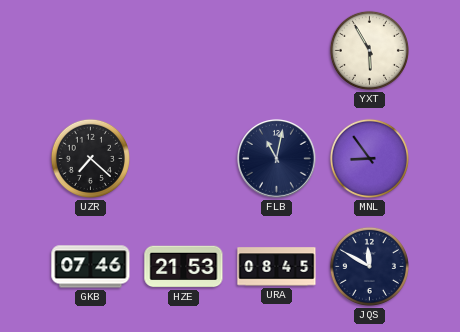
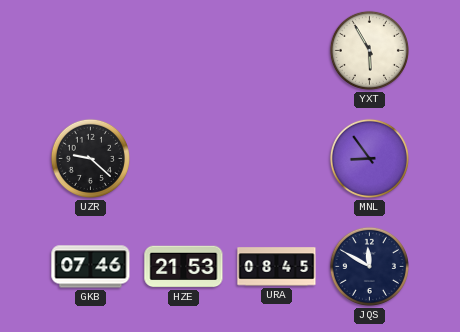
UZR: 7:22 -> 9:22 (90, 158)
FLB: 11:02 -> none (277, 159)
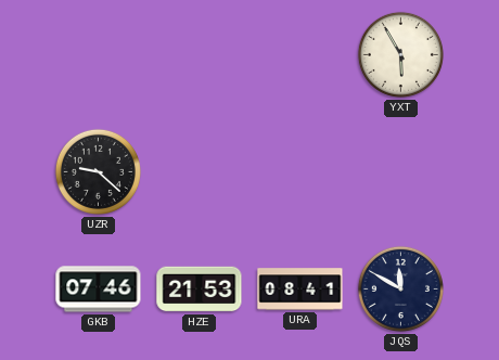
MNL: 8:54 -> none (369, 158)
URA: 08:45 -> 08:41 (300, 290)
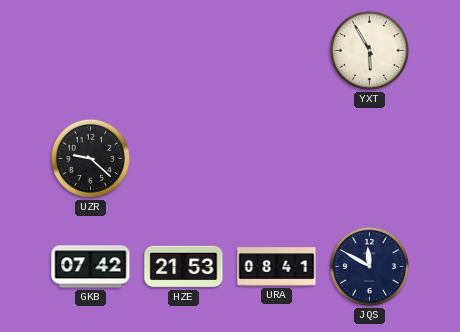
GKB: 07:46 -> 07:42 (91, 267)
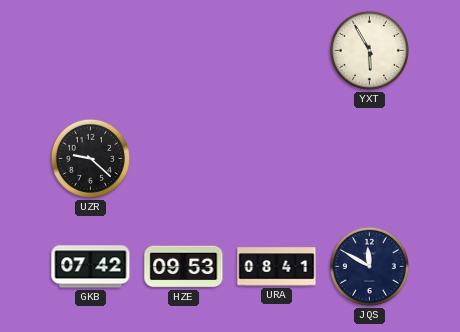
HZE: 21:53 -> 09:53 (184, 267)
